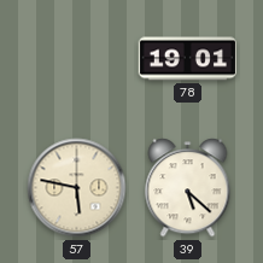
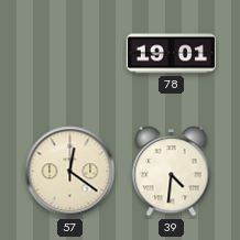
57: 5:47 -> 12:21 (70, 172)
39: 5:22 -> 4:31 (172, 172)
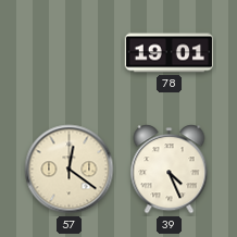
39: 4:31 -> 4:26 (170, 170)
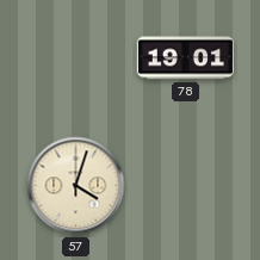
57: 12:21 -> 4:03 (76, 186)
39: 4:26 -> none (170, 170)
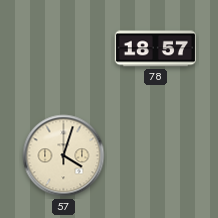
78: 19:01 -> 18:57 (155, 49)
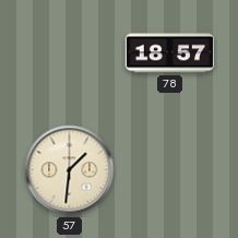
57: 4:03 -> 1:31 (70, 170)
